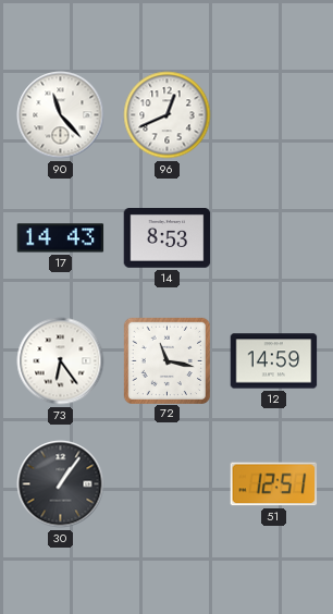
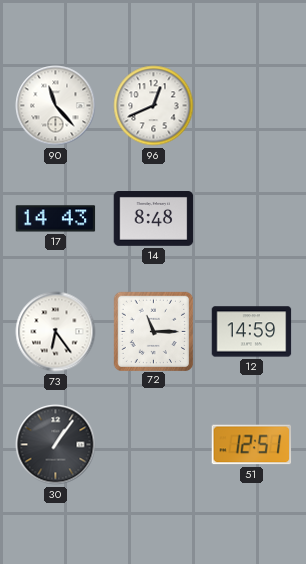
14: 8:53 -> 8:48 (154, 219)
72: 11:17 -> 11:15 (153, 331)
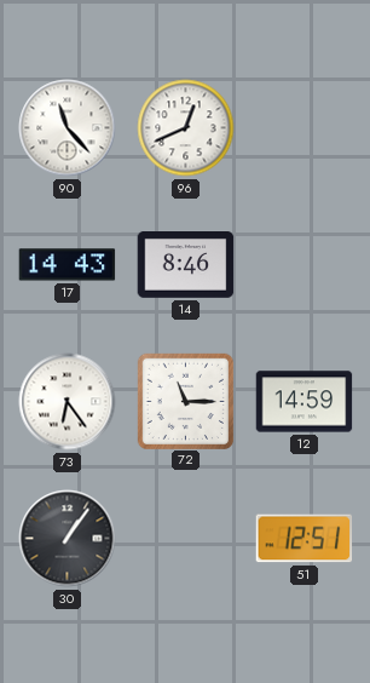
14: 8:48 -> 8:46 (186, 265)
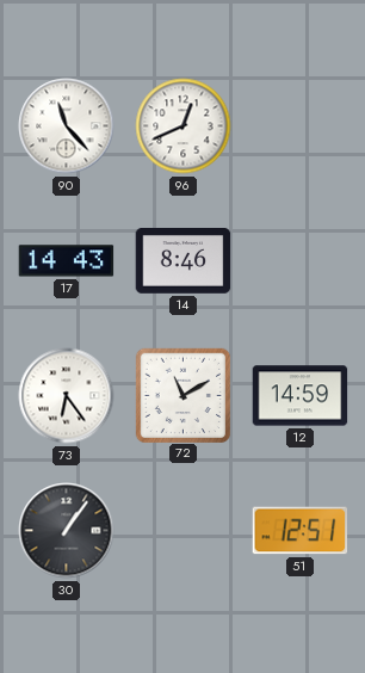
72: 11:15 -> 11:10 (182, 395)
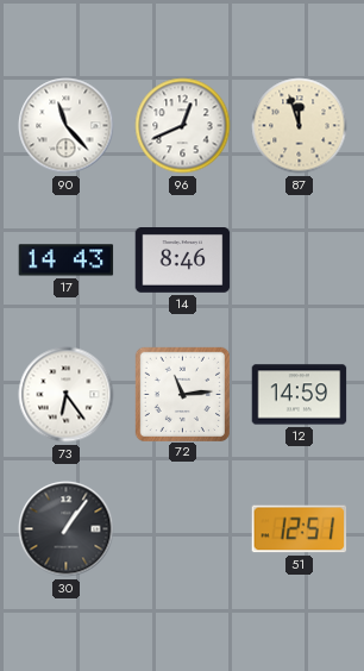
87: none -> 11:57 (300, 126)
72: 11:10 -> 11:14 (182, 394)
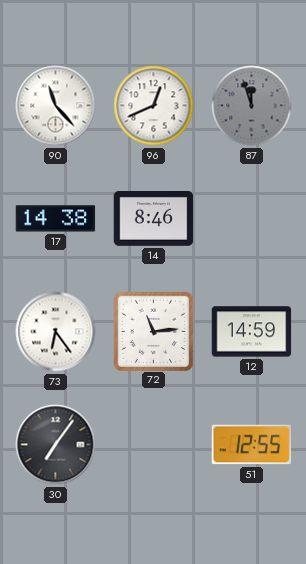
87 dial: cream -> grey (252, 106)
17: 14:43 -> 14:38 (56, 219)
30: 1:06 -> 7:06 (56, 445)
51: 12:51 -> 12:55 (252, 445)
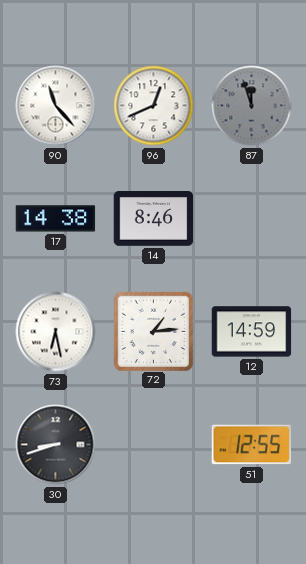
73: 6:24 -> 6:28 (56, 332)
72: 11:14 -> 1:14 (153, 331)
30: 7:06 -> 8:42 (56, 445)
